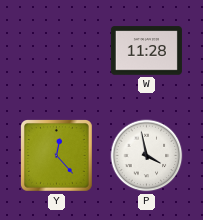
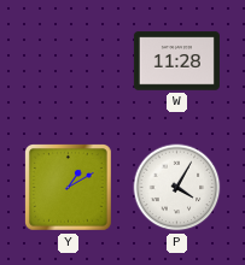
Y: 12:23 -> 1:10 (69, 188)
P: 3:58 -> 4:05 (177, 188)
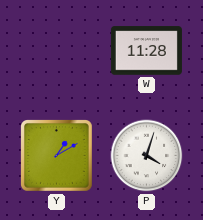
P: 4:05 -> 4:03 (147, 156)
